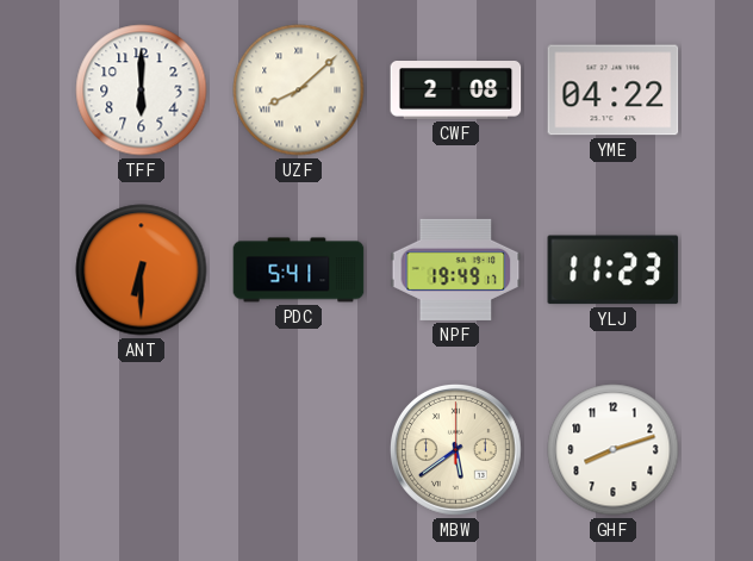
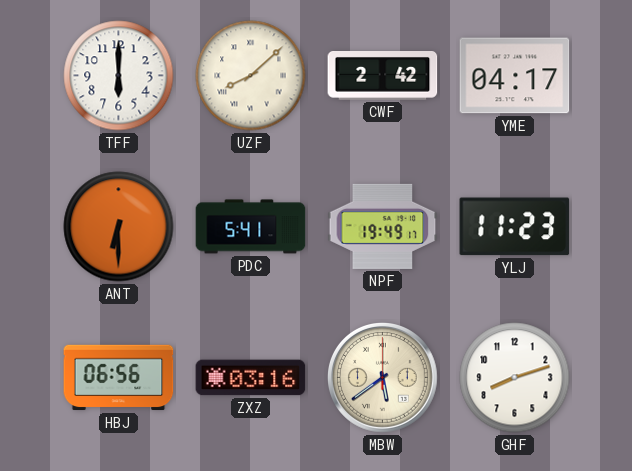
CWF: 2:08 -> 2:42 (383, 76)
YME: 04:22 -> 04:17 (515, 76)
HBJ: none -> 06:56 (119, 378)
ZXZ: none -> 03:16 (251, 378)
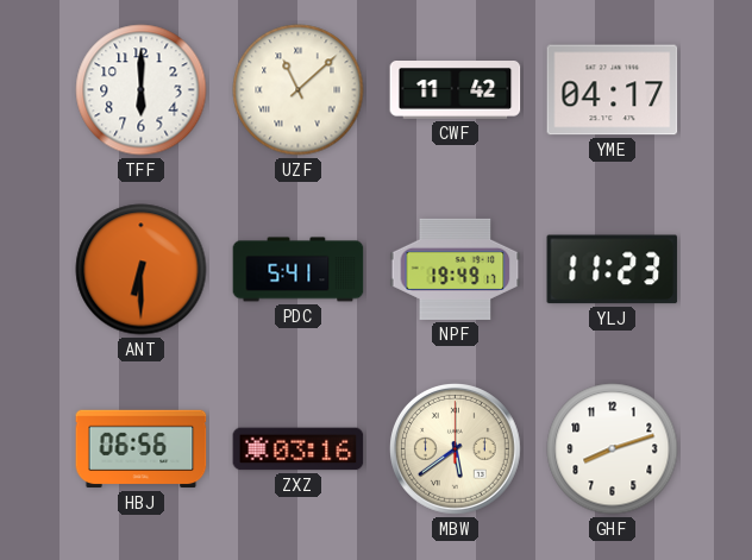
UZF: 8:08 -> 11:08 (299, 90)
CWF: 2:42 -> 11:42 (456, 90)
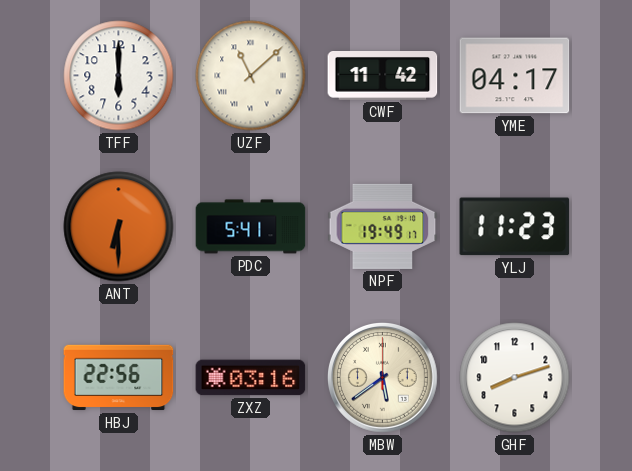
HBJ: 06:56 -> 22:56 (119, 378)
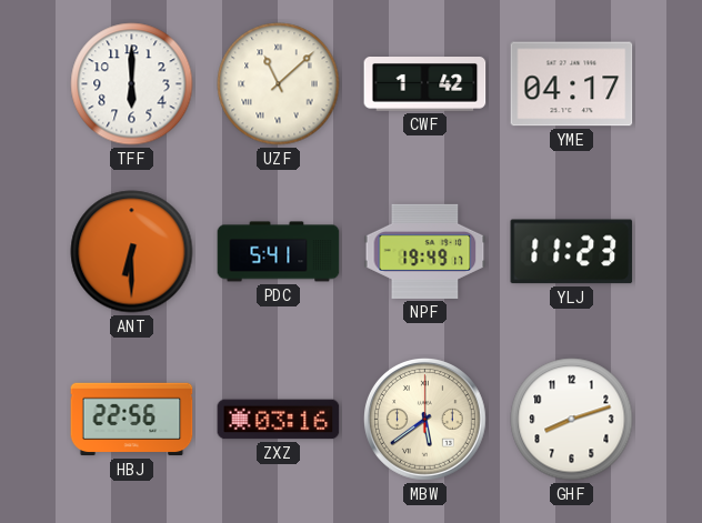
CWF: 11:42 -> 1:42 (425, 84)
